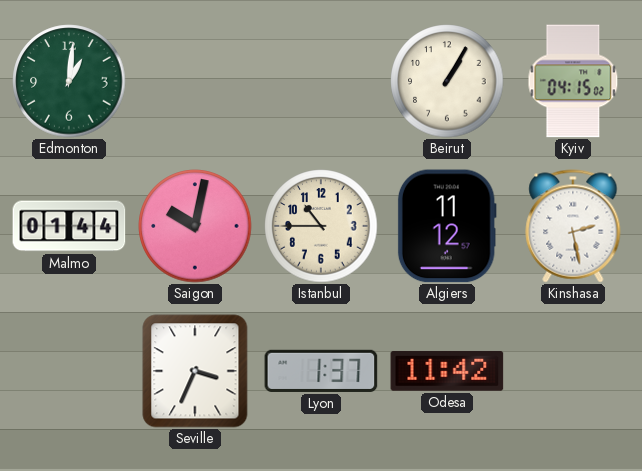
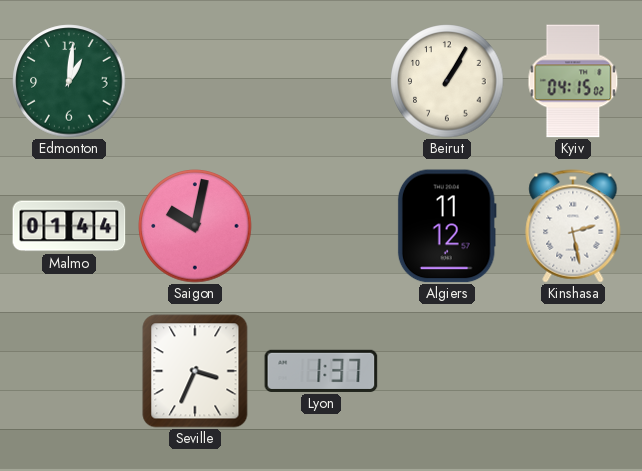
Istanbul: 10:45 -> none (321, 226)
Odesa: 11:42 -> none (447, 371)
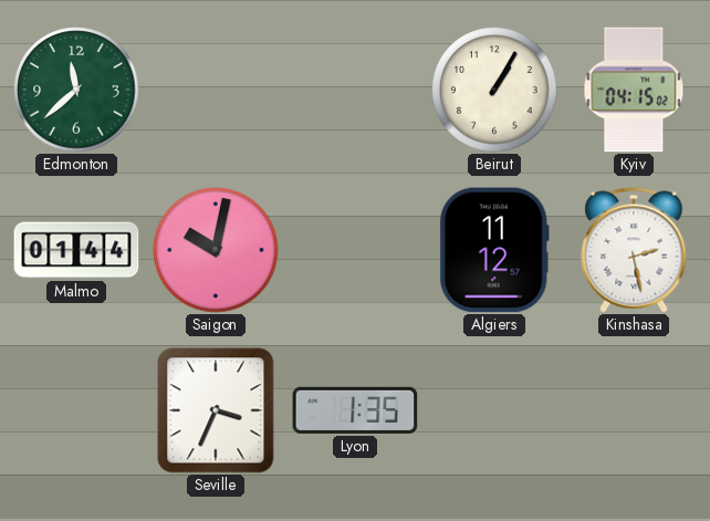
Edmonton: 1:01 -> 11:38 (76, 90)
Lyon: 1:37 -> 1:35 (355, 410)
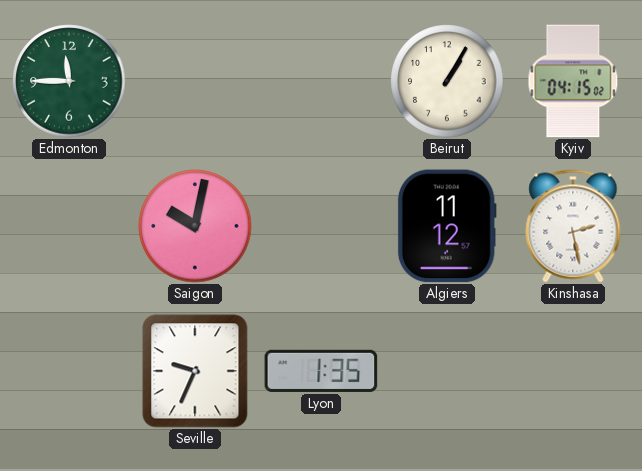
Edmonton: 11:38 -> 11:45 (69, 81)
Malmo: 01:44 -> none (76, 250)
Seville: 3:34 -> 9:34 (195, 371)
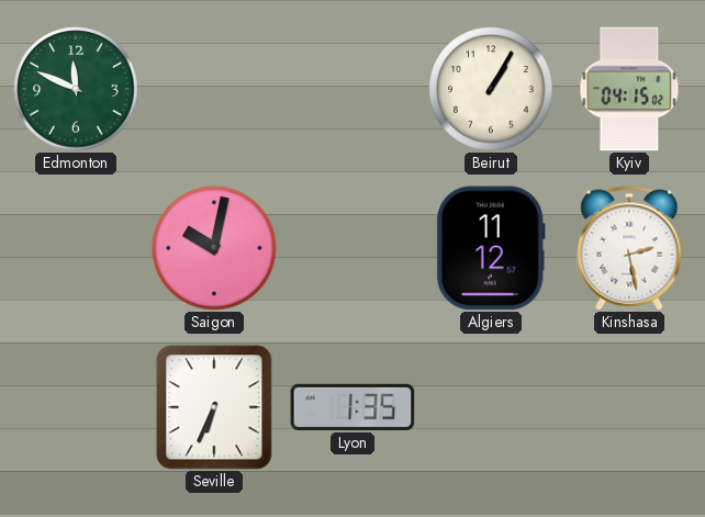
Edmonton: 11:45 -> 11:49 (76, 89)
Seville: 9:34 -> 6:34 (214, 407)
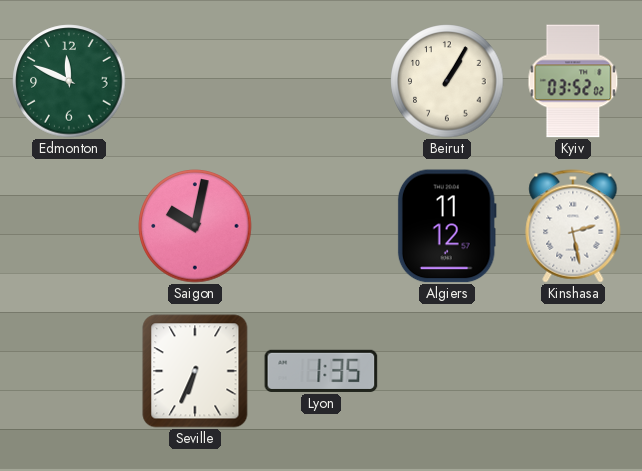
Kyiv: 04:15 -> 03:52 (573, 81)
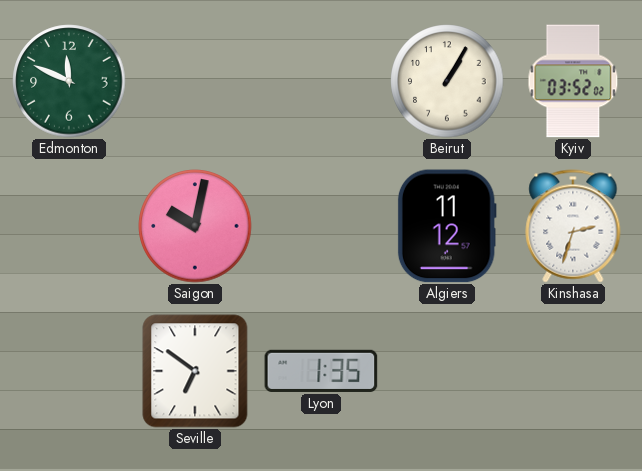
Kinshasa: 2:28 -> 2:33 (573, 226)
Seville: 6:34 -> 6:51 (195, 371)
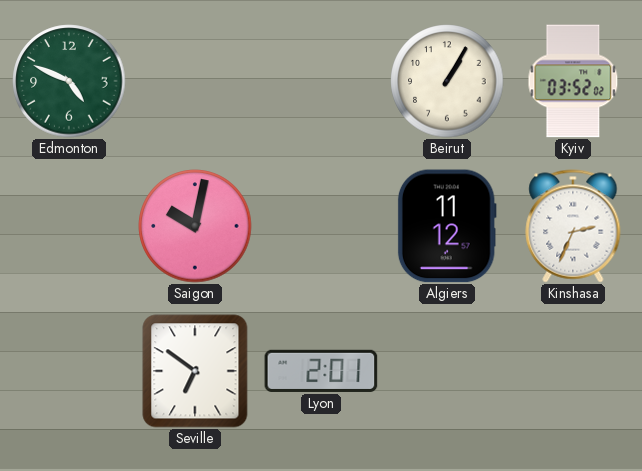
Edmonton: 11:49 -> 4:49 (69, 81)
Kinshasa: 2:33 -> 2:34 (573, 226)
Lyon: 1:35 -> 2:01 (321, 371)
